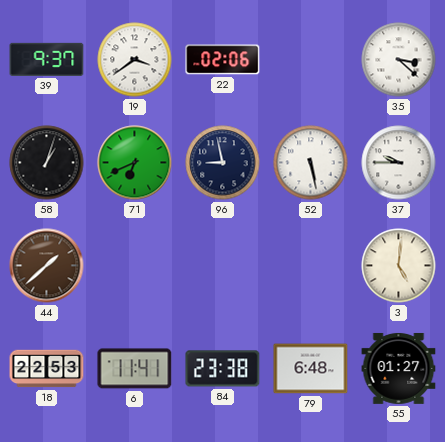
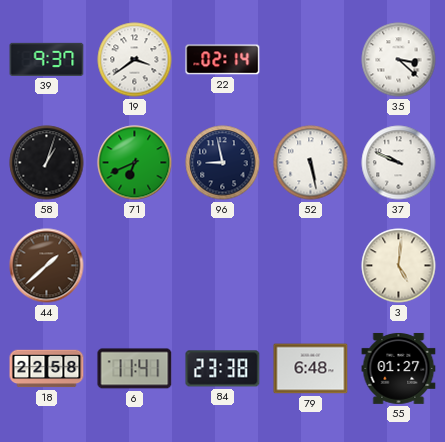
22: 02:06 -> 02:14 (223, 60)
37: 9:45 -> 9:49 (399, 163)
18: 22:53 -> 22:58 (47, 369)
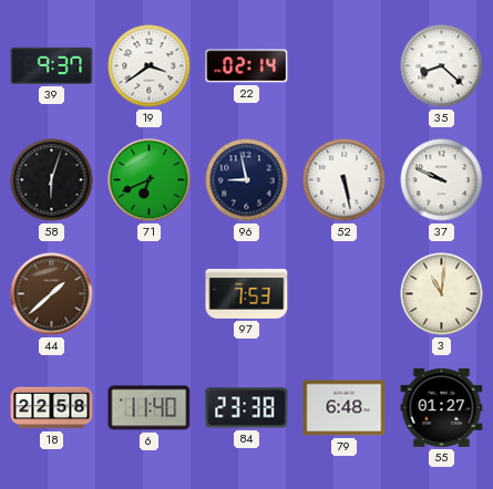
35: 3:22 -> 8:22 (442, 66)
58: 1:03 -> 6:03 (52, 180)
97: none -> 7:53 (247, 293)
3: 5:01 -> 11:01 (442, 294)
6: 11:41 -> 11:40 (150, 408)
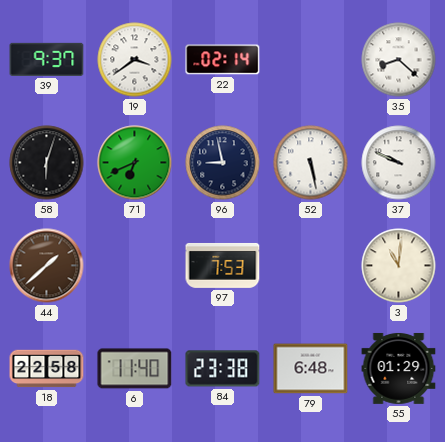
55: 01:27 -> 01:29 (399, 368)
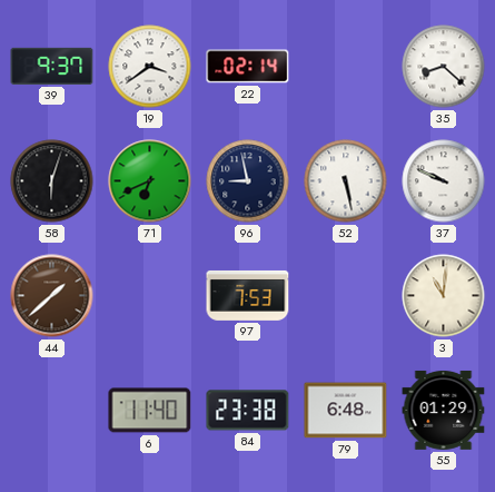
18: 22:58 -> none (47, 369)
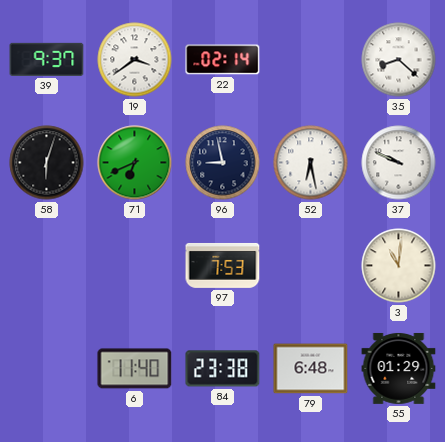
52: 5:28 -> 6:28 (311, 163)
44: 1:38 -> none (52, 296)
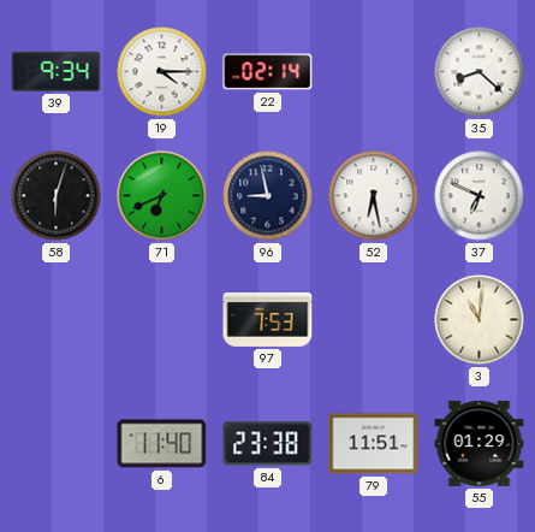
39: 9:37 -> 9:34 (57, 71)
19: 3:39 -> 4:15 (162, 72)
37: 9:49 -> 6:49 (480, 196)
79: 6:48 -> 11:51 (374, 444)
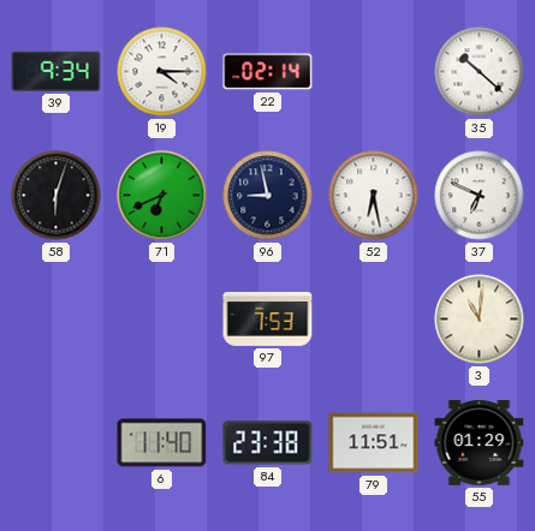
35: 8:22 -> 10:22 (480, 72)
